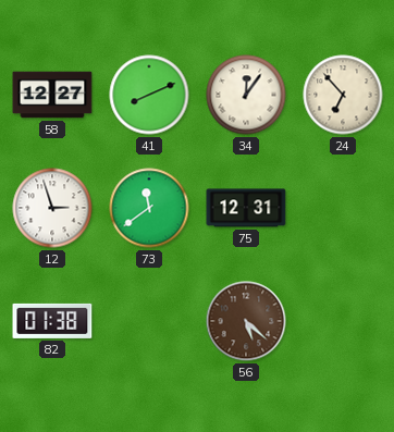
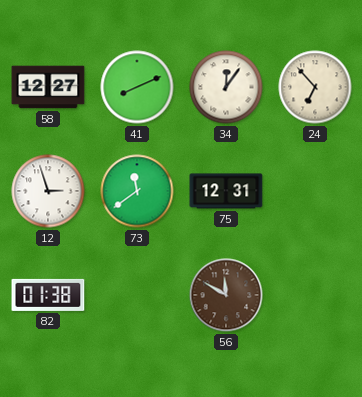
56: 5:22 -> 11:50 (226, 295)
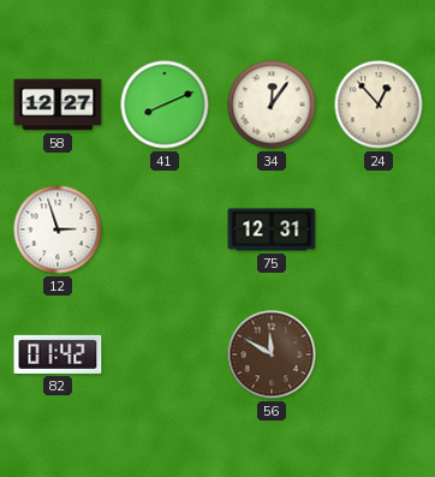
24: 6:53 -> 12:53 (379, 105)
73: 11:39 -> none (137, 191)
82: 01:38 -> 01:42 (58, 354)
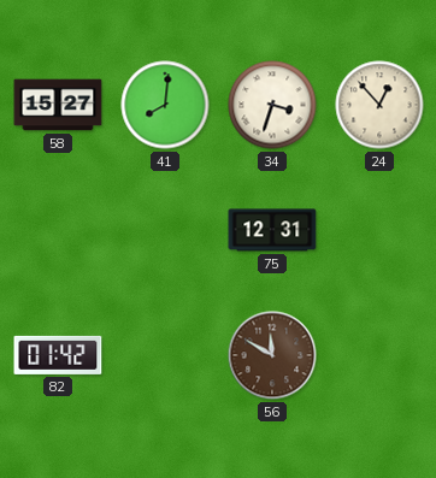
58: 12:27 -> 15:27 (58, 105)
41: 8:11 -> 8:01 (165, 105)
34: 12:06 -> 3:33 (272, 105)
12: 2:57 -> none (58, 229)
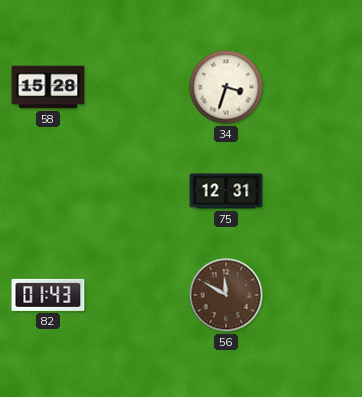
58: 15:27 -> 15:28 (48, 87)
41: 8:01 -> none (165, 105)
24: 12:53 -> none (379, 105)
82: 01:42 -> 01:43 (48, 295)
